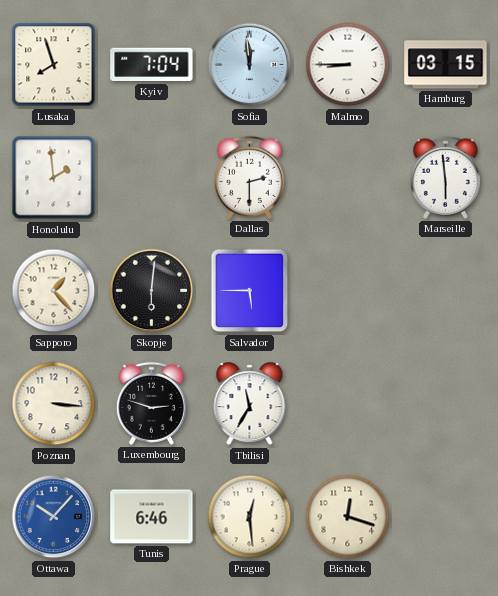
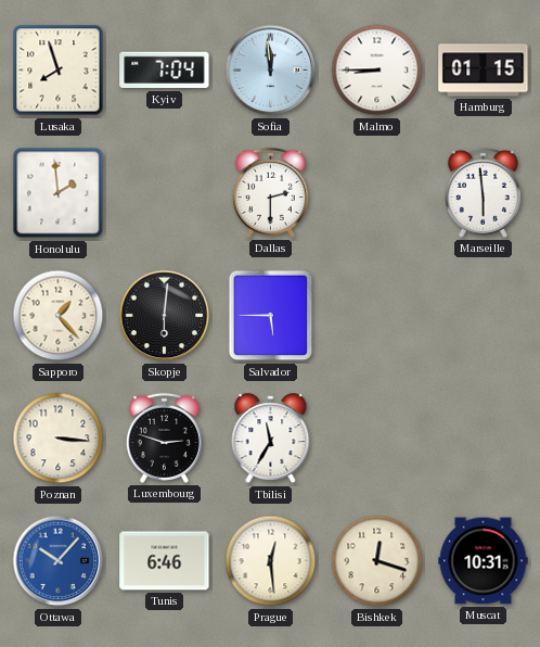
Hamburg: 03:15 -> 01:15 (484, 71)
Muscat: none -> 10:31 (484, 561)
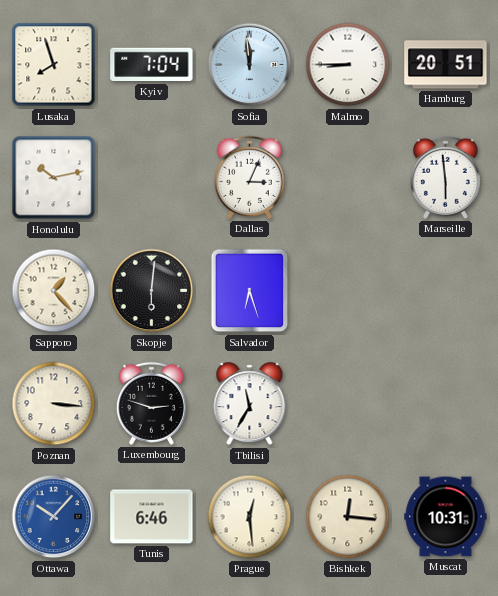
Hamburg: 01:15 -> 20:51 (446, 65)
Honolulu: 1:59 -> 10:13 (54, 178)
Dallas: 2:30 -> 3:04 (249, 177)
Salvador: 5:45 -> 6:27 (250, 291)
Bishkek: 12:18 -> 12:16 (348, 517)
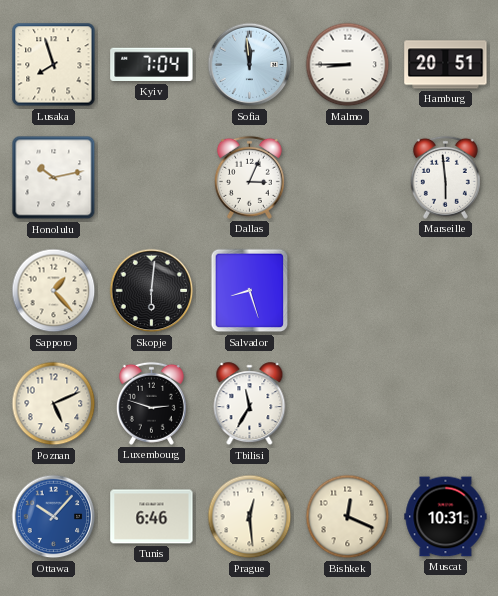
Salvador: 6:27 -> 8:27 (250, 291)
Poznan: 3:16 -> 5:11 (54, 404)
Bishkek: 12:16 -> 12:19 (348, 517)
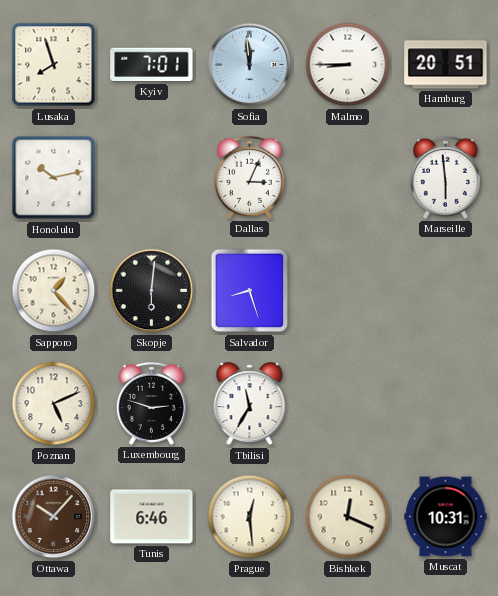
Kyiv: 7:04 -> 7:01 (152, 65)
Ottawa dial: blue -> brown (54, 517)
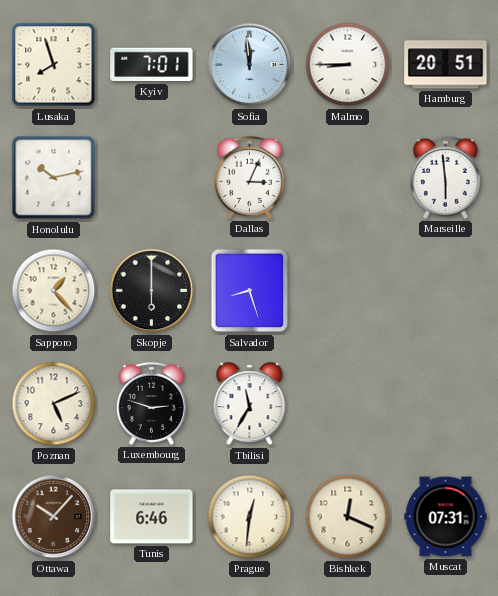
Skopje: 6:01 -> 6:00 (152, 291)
Prague: 12:29 -> 12:31 (250, 517)
Muscat: 10:31 -> 07:31 (446, 517)
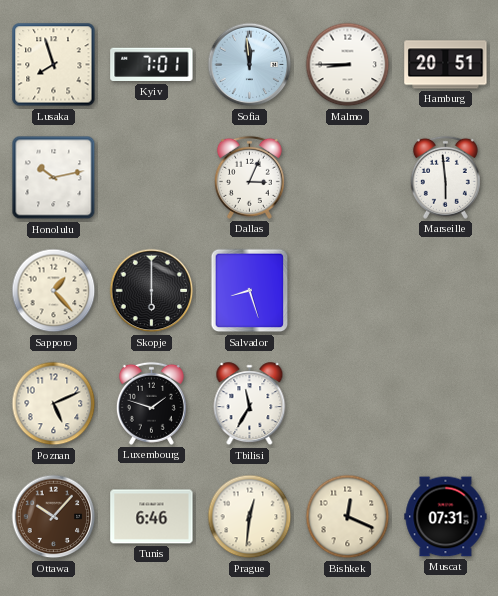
Luxembourg: 2:48 -> 1:48 (151, 403)
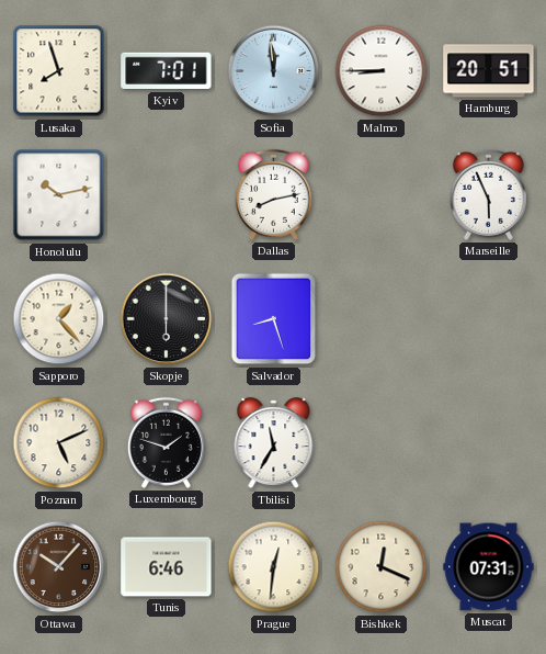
Dallas: 3:04 -> 8:13 (273, 194)
Marseille: 5:59 -> 5:56 (488, 194)
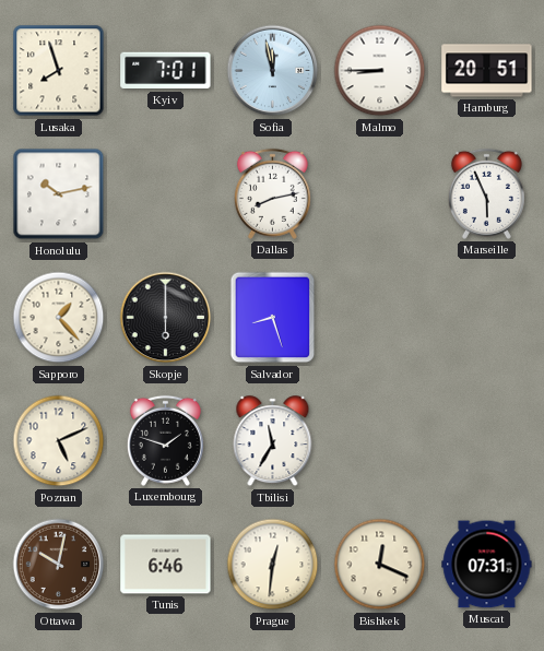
Sofia: 11:59 -> 11:58 (273, 71)
Ottawa: 10:07 -> 10:02 (59, 565)
